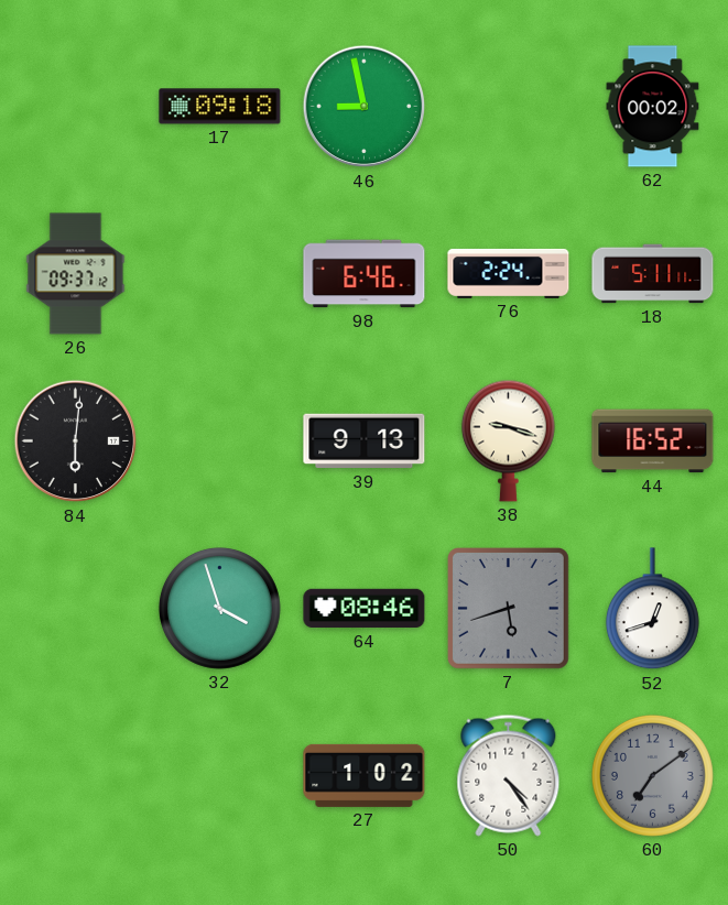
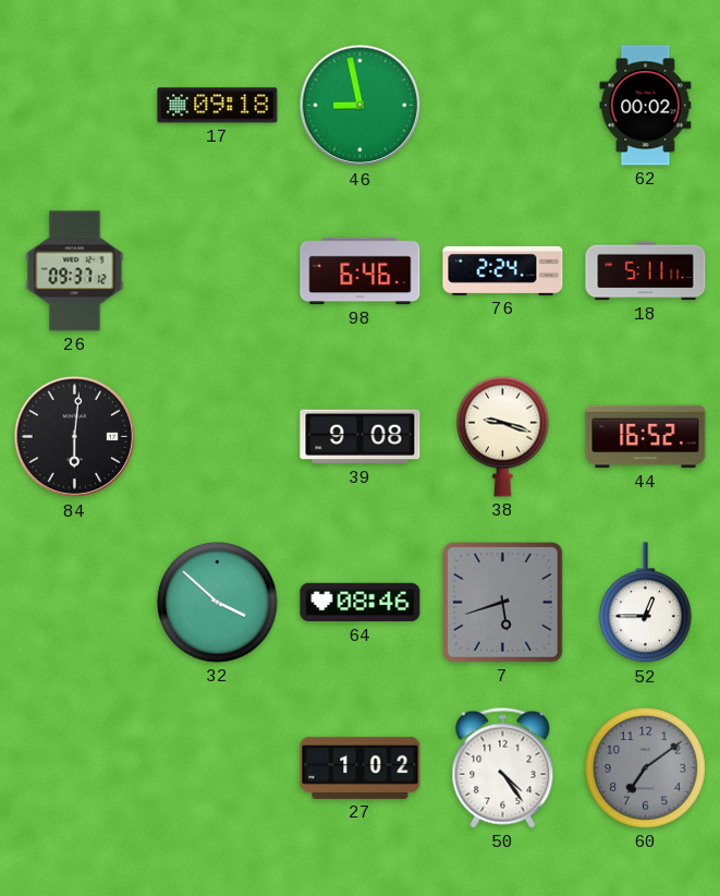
39: 9:13 -> 9:08 (361, 437)
32: 3:57 -> 3:52 (217, 602)
52: 12:42 -> 12:45 (645, 603)
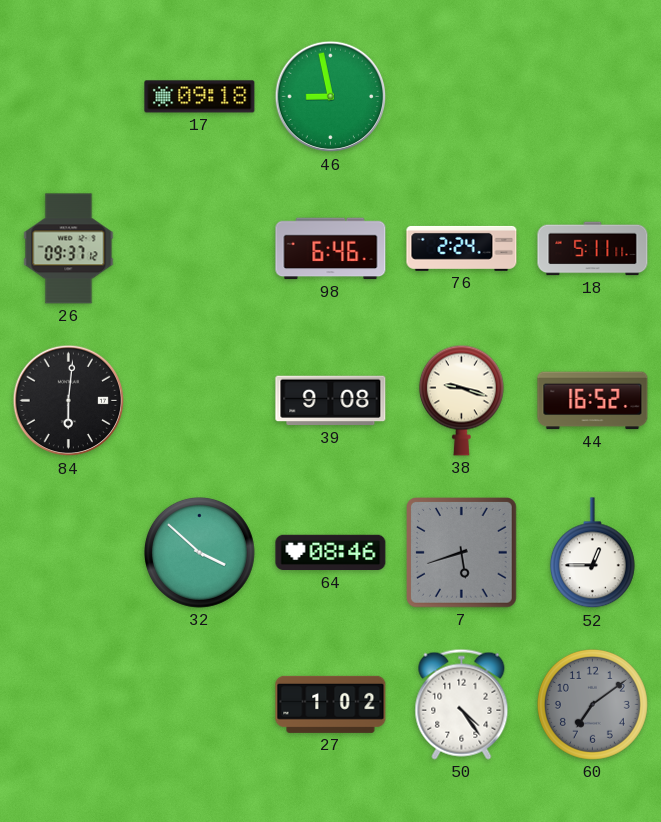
62: 00:02 -> none (646, 106)
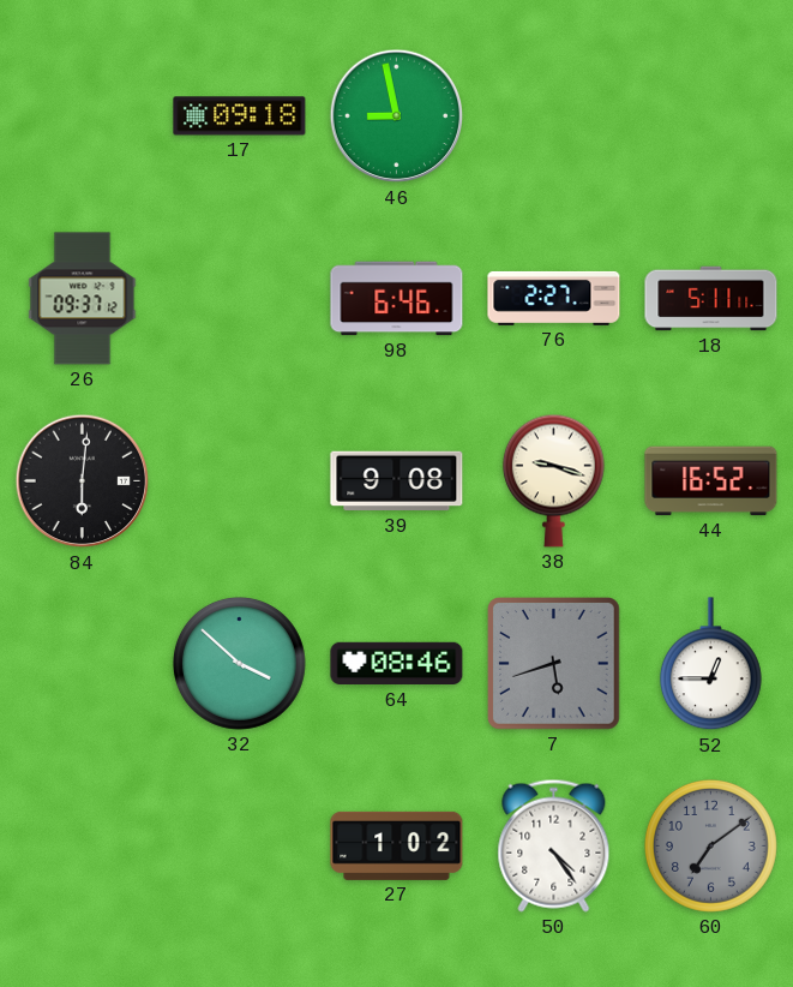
76: 2:24 -> 2:27 (554, 298)
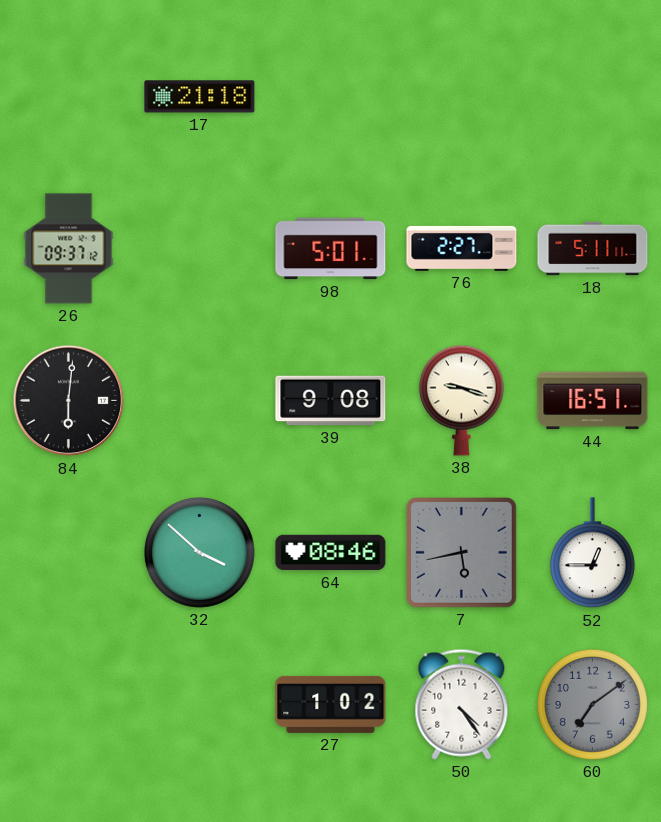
17: 09:18 -> 21:18 (200, 97)
46: 8:58 -> none (397, 116)
98: 6:46 -> 5:01 (331, 249)
44: 16:52 -> 16:51 (593, 401)
7: 5:42 -> 5:43 (462, 553)
